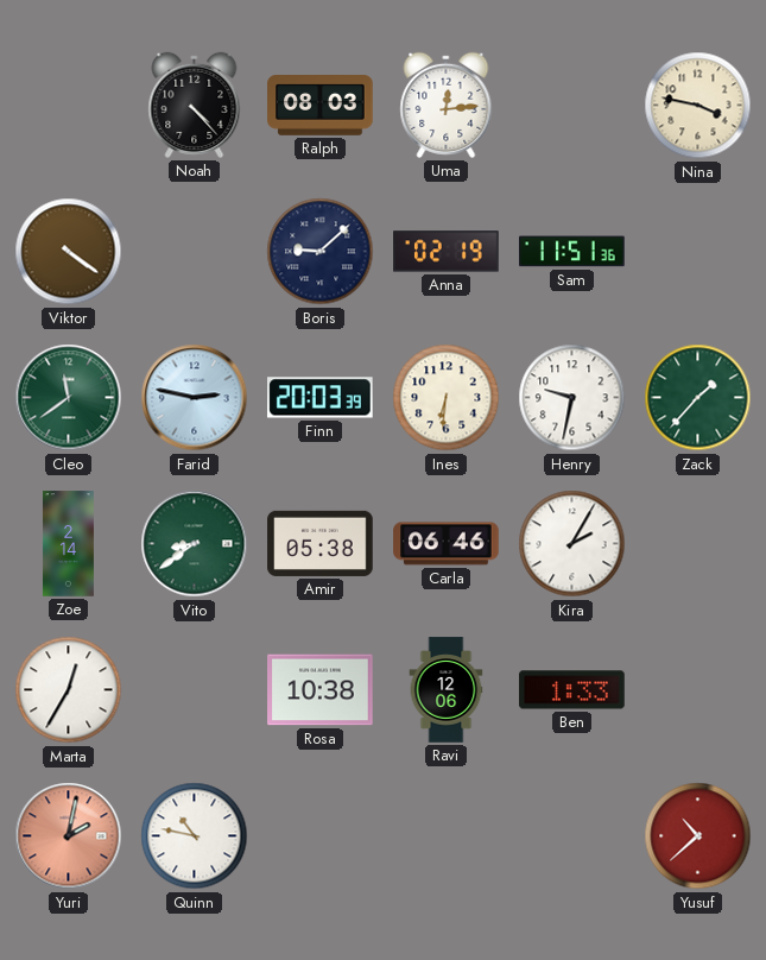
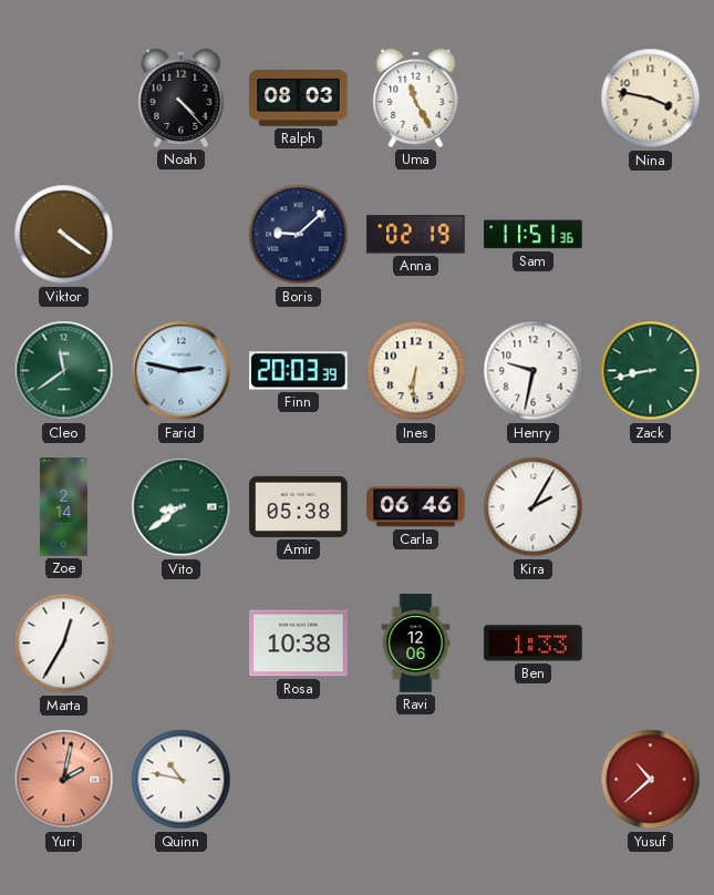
Uma: 12:14 -> 11:25 (416, 97)
Zack: 1:37 -> 8:43 (651, 371)
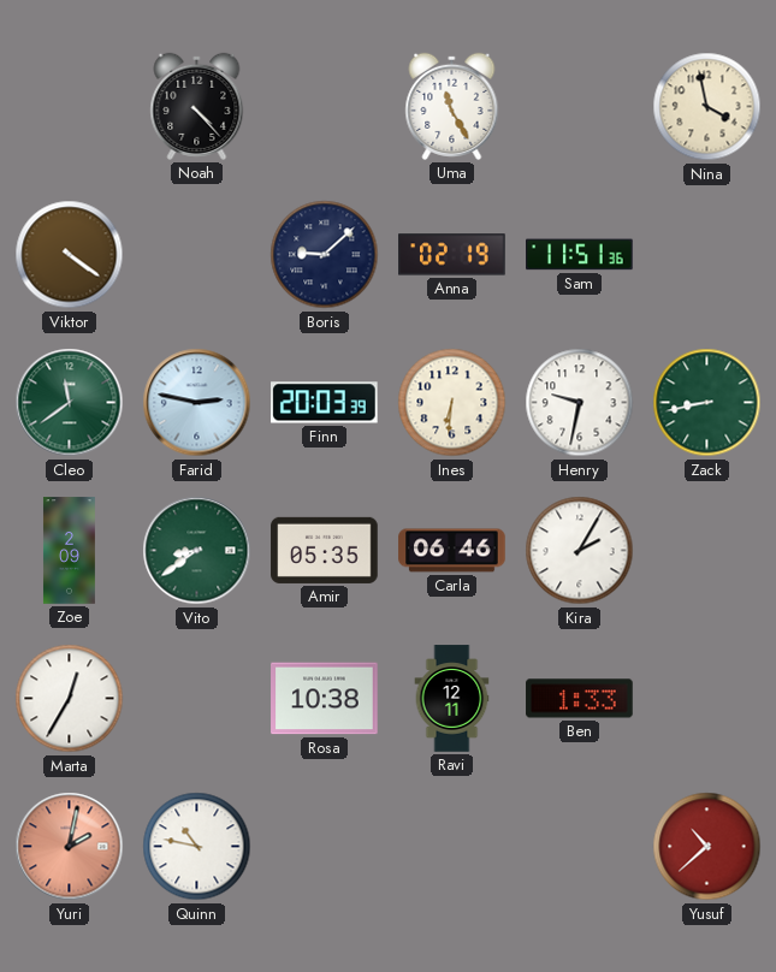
Ralph: 08:03 -> none (299, 99)
Nina: 3:47 -> 3:58 (707, 107)
Zoe: 2:14 -> 2:09 (69, 551)
Amir: 05:38 -> 05:35 (325, 550)
Ravi: 12:06 -> 12:11 (452, 699)
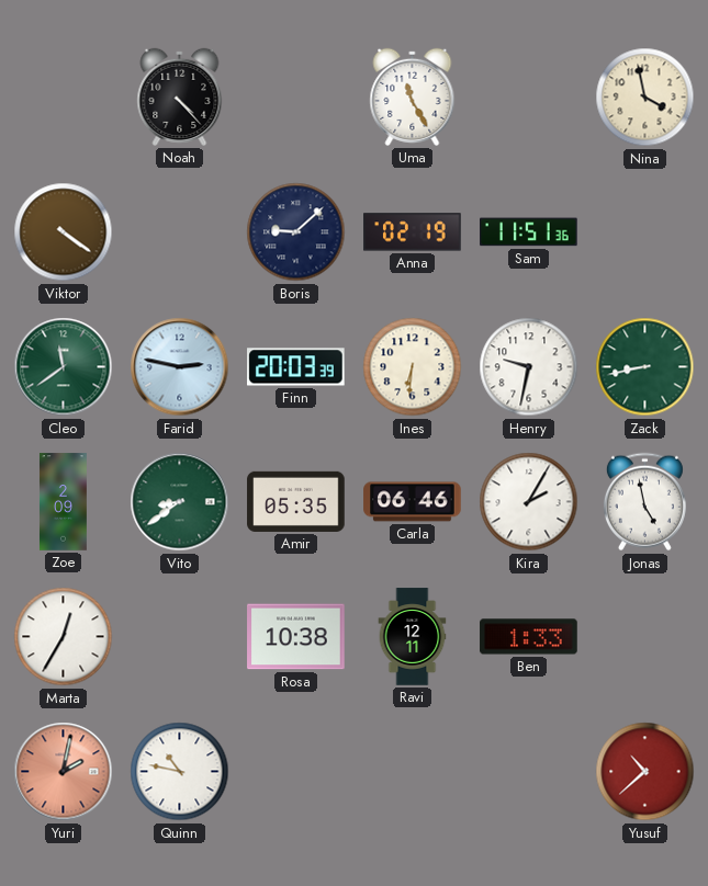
Jonas: none -> 4:58 (644, 502)
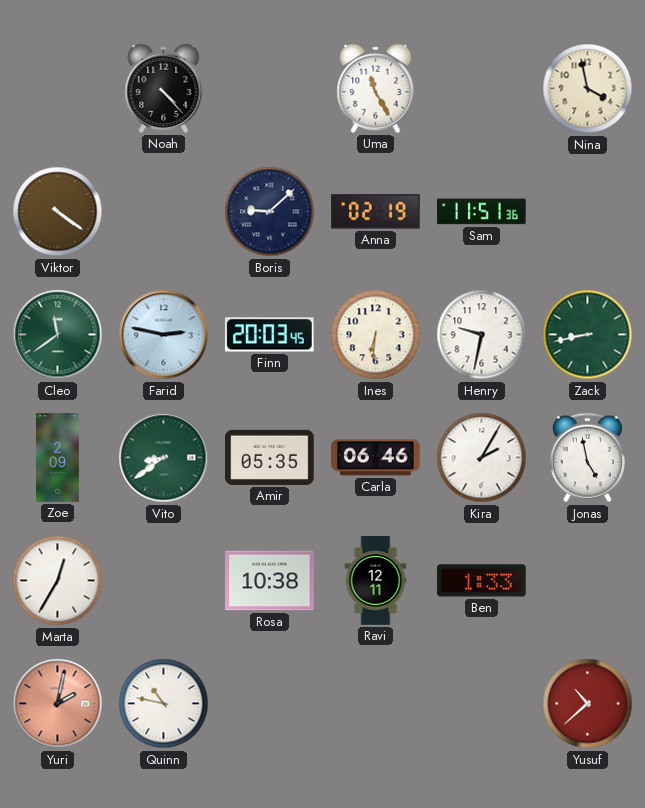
Finn: 20:03:39 -> 20:03:45 (270, 335)
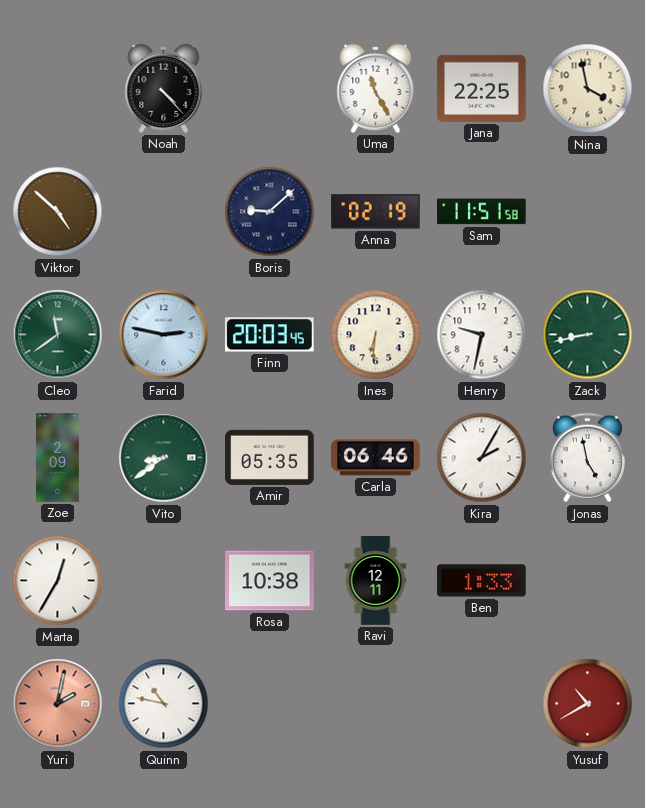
Jana: none -> 22:25 (482, 88)
Viktor: 4:21 -> 4:52 (58, 212)
Sam: 11:51:36 -> 11:51:58 (482, 212)
Yusuf: 10:38 -> 10:40 (588, 704)
